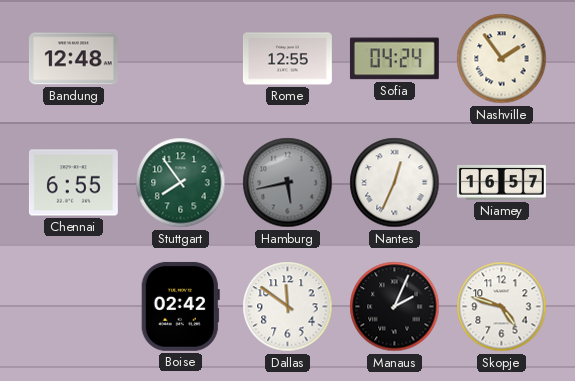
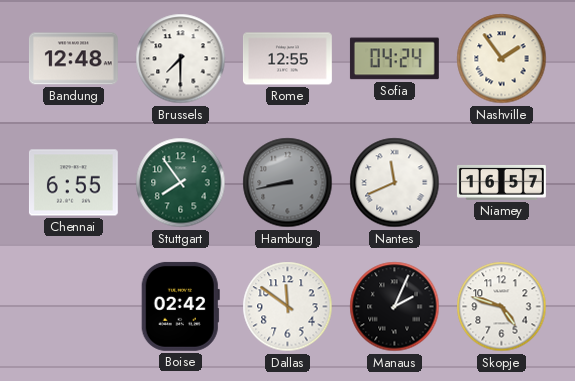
Brussels: none -> 7:30 (181, 59)
Hamburg: 5:43 -> 8:43 (288, 183)
Nantes: 12:34 -> 11:41 (395, 183)
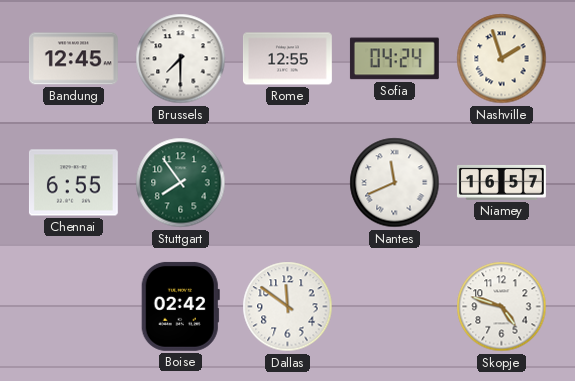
Bandung: 12:48 -> 12:45 (73, 59)
Nashville: 1:54 -> 1:57 (502, 59)
Hamburg: 8:43 -> none (288, 183)
Manaus: 2:04 -> none (395, 307)
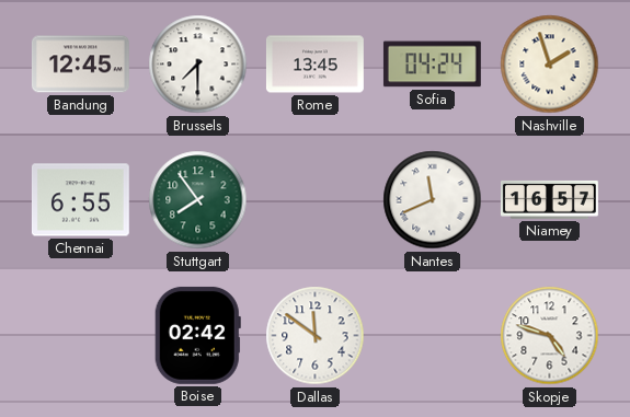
Rome: 12:55 -> 13:45 (314, 65)
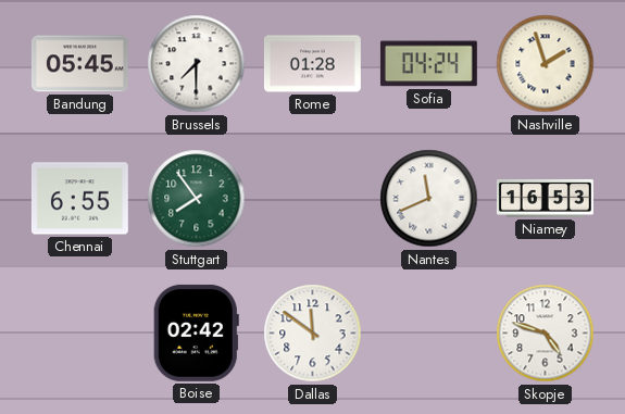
Bandung: 12:45 -> 05:45 (79, 64)
Rome: 13:45 -> 01:28 (312, 64)
Niamey: 16:57 -> 16:53 (545, 198)
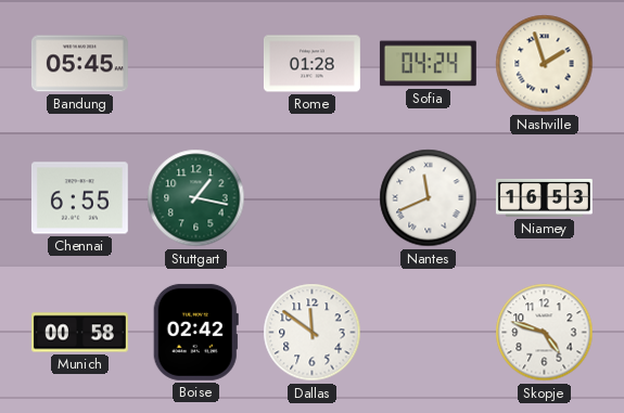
Brussels: 7:30 -> none (197, 64)
Stuttgart: 7:54 -> 1:17 (196, 198)
Munich: none -> 00:58 (80, 333)
